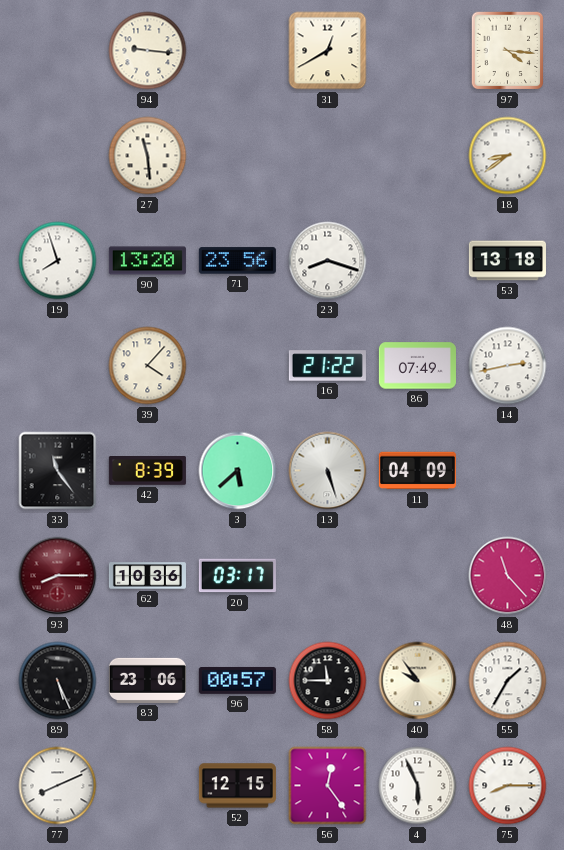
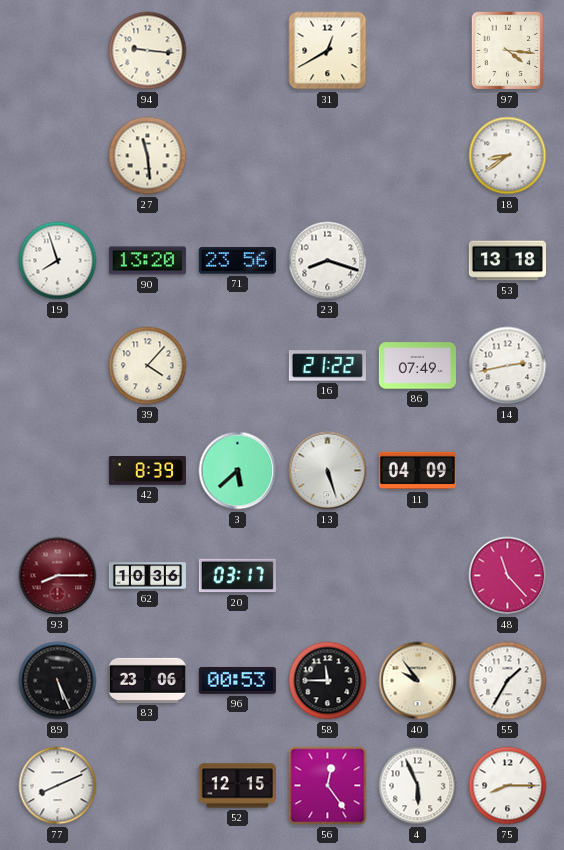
33: 11:24 -> none (58, 471)
96: 00:57 -> 00:53 (237, 680)
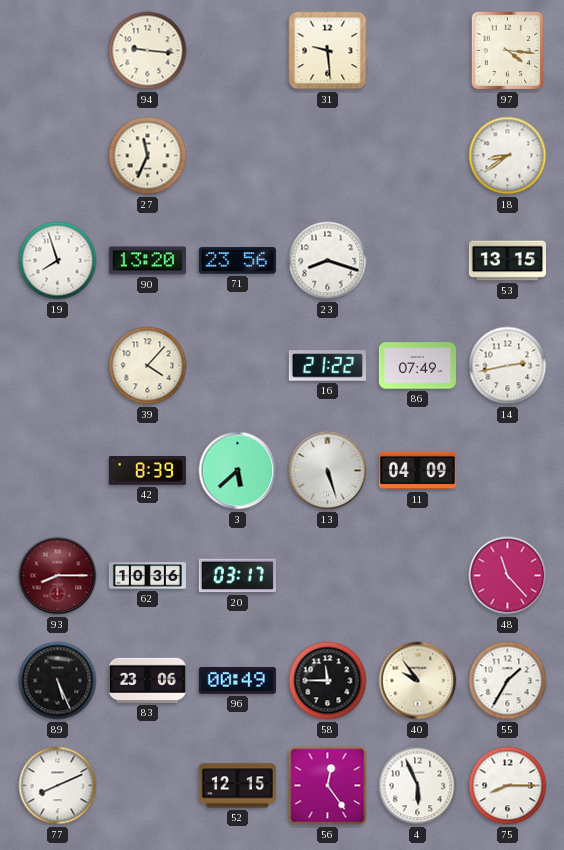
31: 12:40 -> 9:29 (328, 51)
27: 11:29 -> 11:34 (148, 156)
53: 13:18 -> 13:15 (507, 261)
96: 00:53 -> 00:49 (237, 680)
